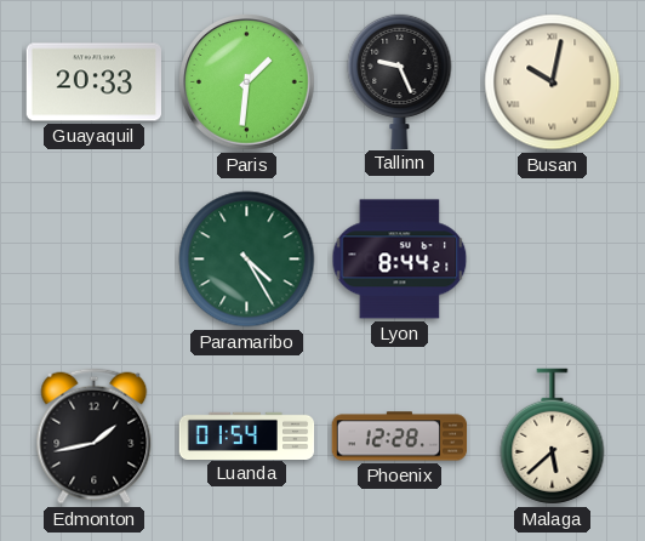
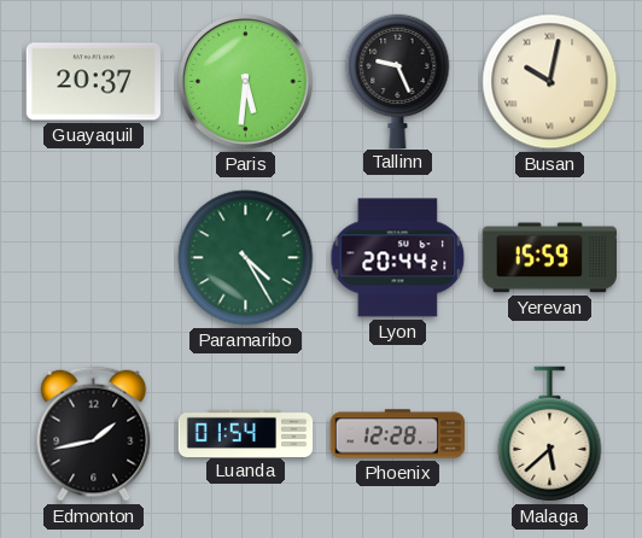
Guayaquil: 20:33 -> 20:37 (93, 82)
Paris: 1:31 -> 5:31 (246, 82)
Lyon: 8:44 -> 20:44 (398, 258)
Yerevan: none -> 15:59 (549, 258)
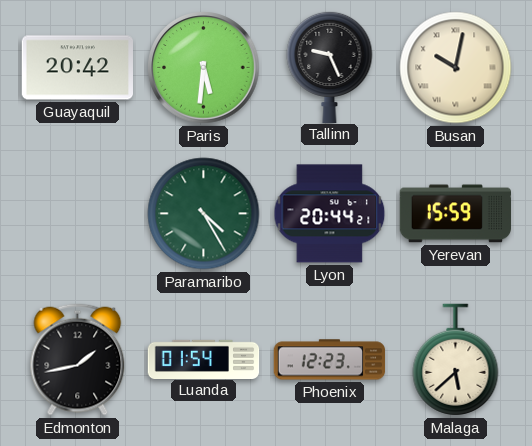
Guayaquil: 20:37 -> 20:42 (77, 68)
Phoenix: 12:28 -> 12:23 (330, 360)
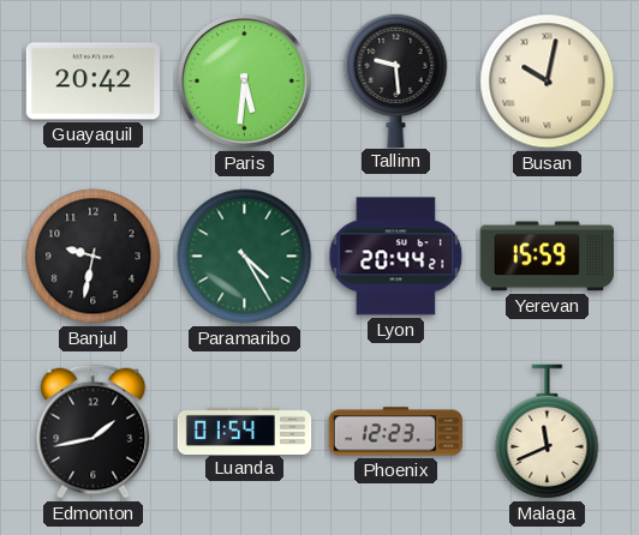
Tallinn: 9:26 -> 9:29 (396, 79)
Banjul: none -> 9:32 (94, 257)
Malaga: 5:38 -> 11:41 (548, 432)
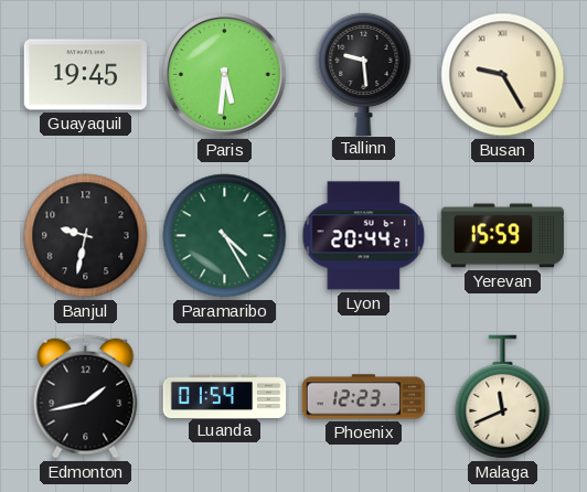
Guayaquil: 20:42 -> 19:45 (85, 75)
Busan: 10:02 -> 9:25 (503, 75)
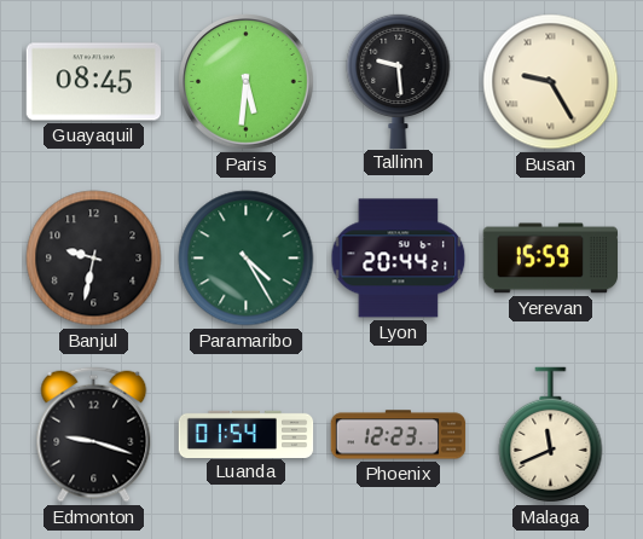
Guayaquil: 19:45 -> 08:45 (93, 82)
Edmonton: 1:43 -> 9:18 (94, 435)
